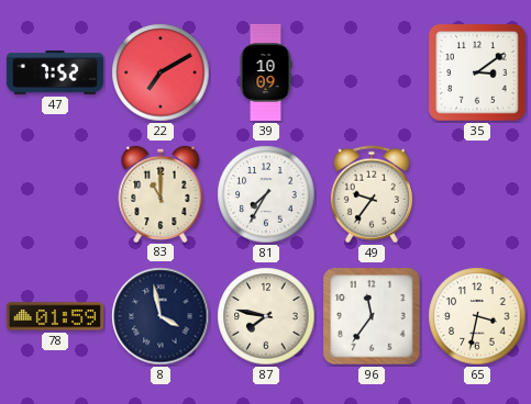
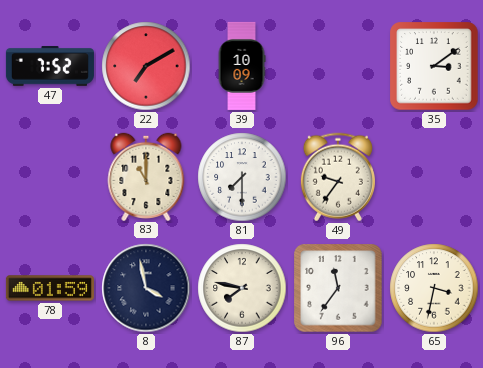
81: 7:35 -> 7:30 (242, 177)
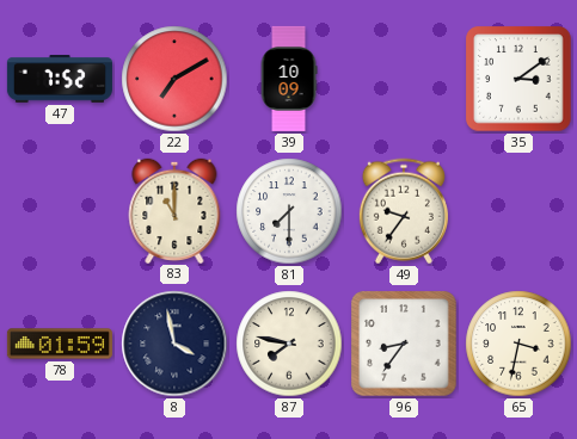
96: 11:36 -> 8:36 (404, 344)
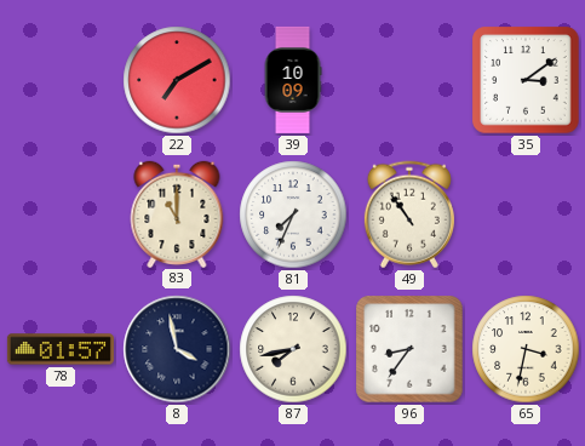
47: 7:52 -> none (60, 80)
81: 7:30 -> 7:34 (293, 215)
49: 9:36 -> 10:54 (409, 215)
78: 01:59 -> 01:57 (61, 349)
87: 7:47 -> 7:43 (293, 349)
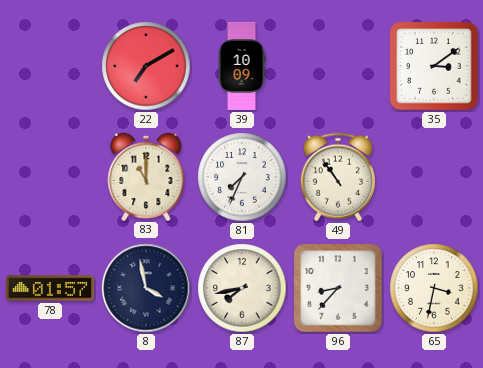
96: 8:36 -> 8:37 (338, 288)
